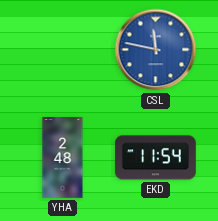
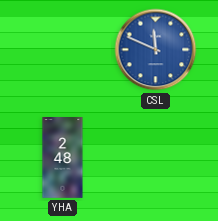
CSL: 11:47 -> 11:49 (156, 50)
EKD: 11:54 -> none (156, 158)
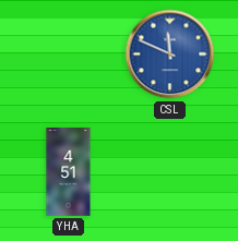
YHA: 2:48 -> 4:51 (69, 172)
